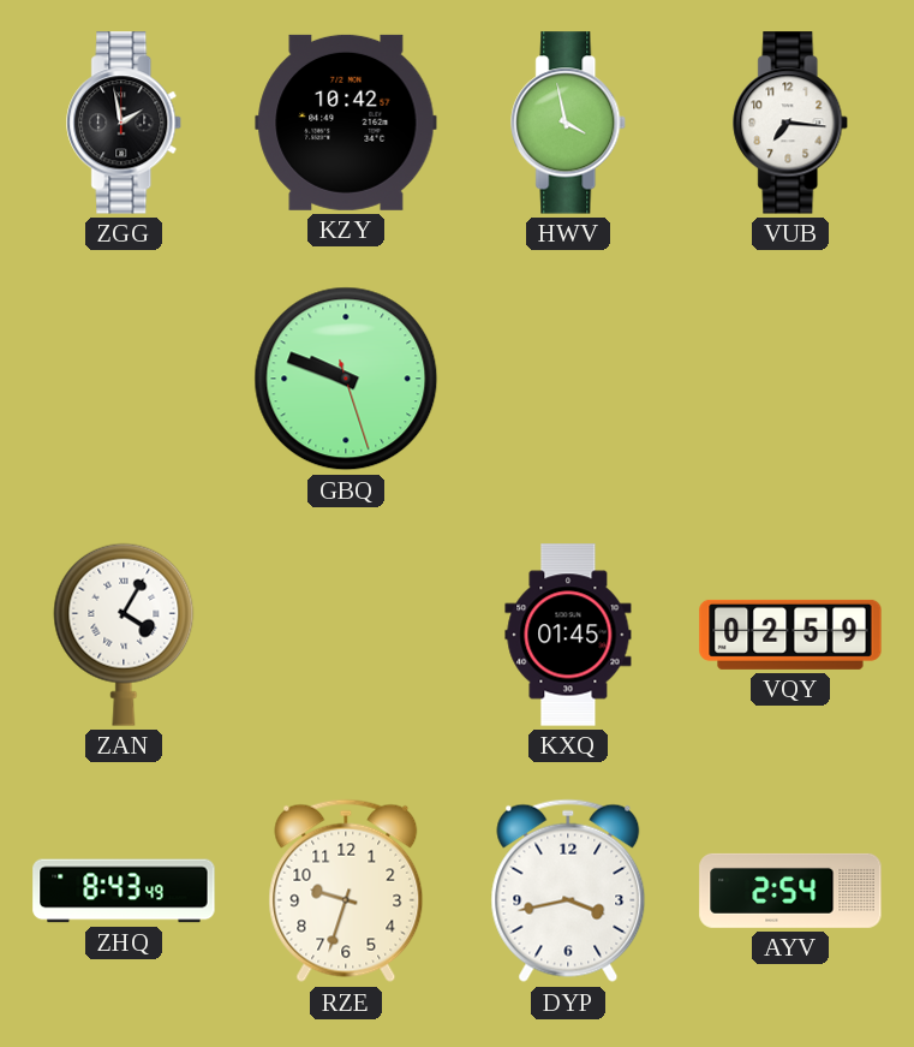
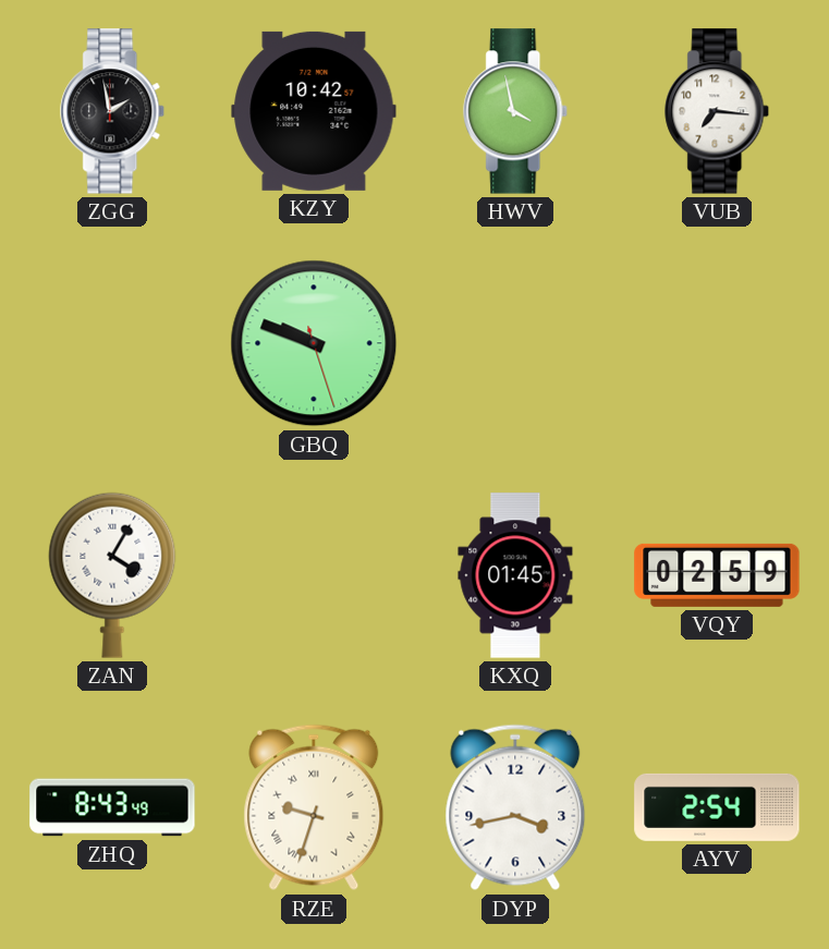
RZE numerals: Arabic -> Roman (314, 807)
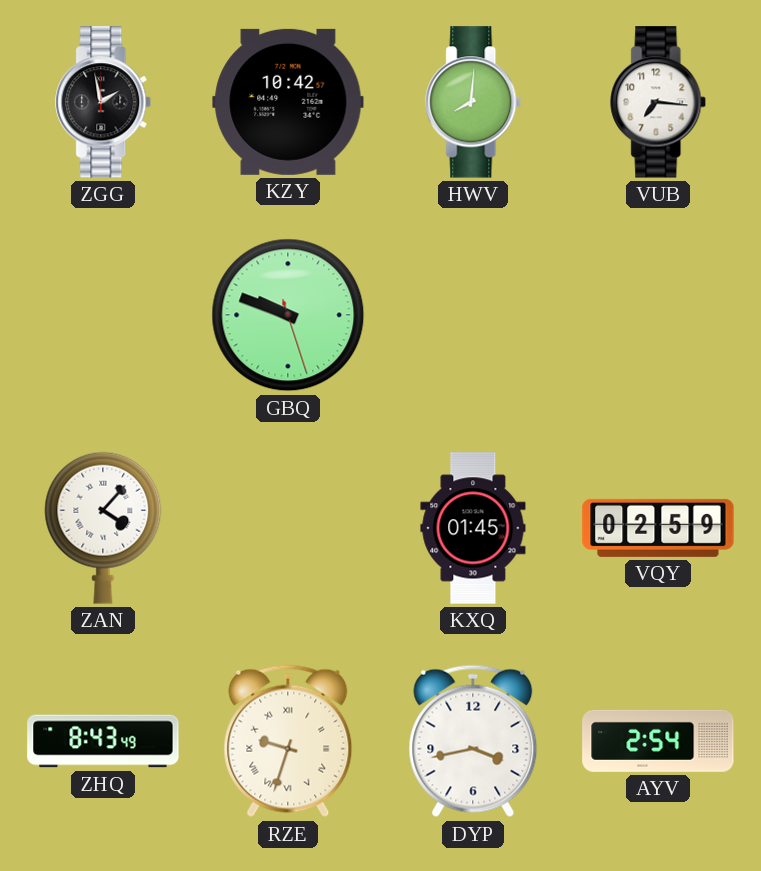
HWV: 3:58 -> 8:01 (474, 102)
ZAN: 4:05 -> 4:07 (103, 528)
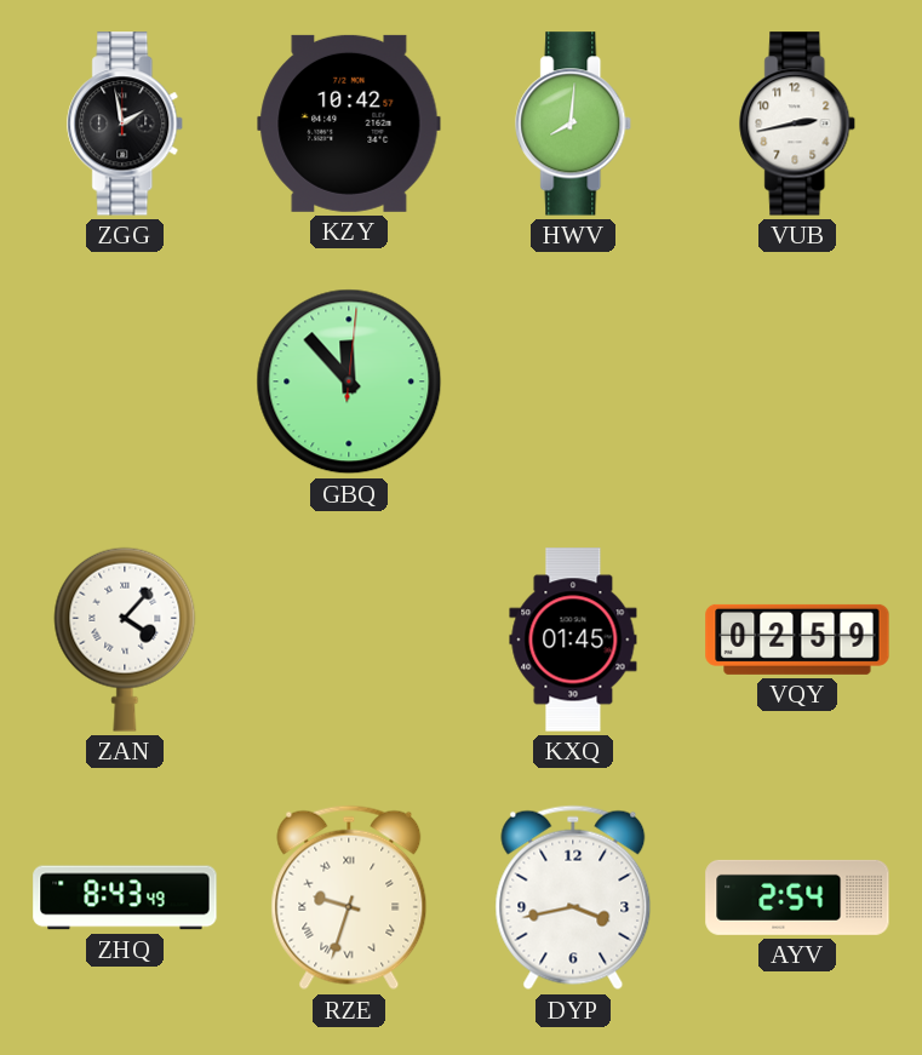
VUB: 7:16 -> 2:43 (798, 124)
GBQ: 9:48 -> 11:53 (349, 382)
